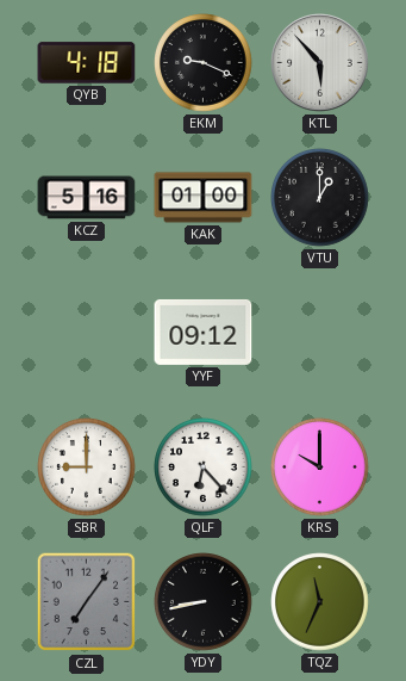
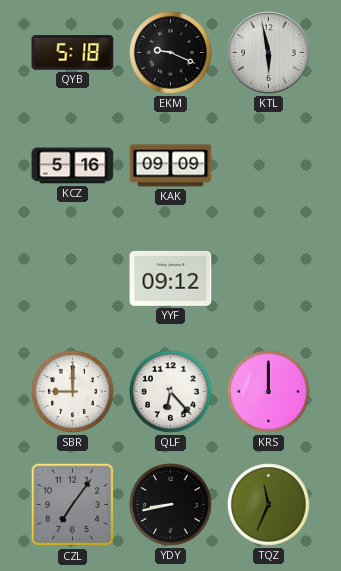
QYB: 4:18 -> 5:18 (73, 53)
KTL: 5:53 -> 5:58 (269, 53)
KAK: 01:00 -> 09:09 (171, 166)
VTU: 1:00 -> none (320, 198)
KRS: 10:00 -> 12:00 (269, 392)
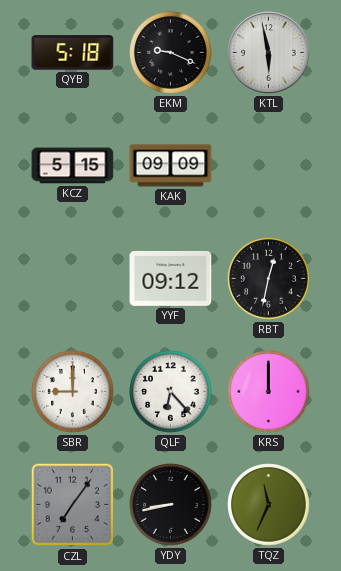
KCZ: 5:16 -> 5:15 (73, 166)
RBT: none -> 12:32 (269, 279)
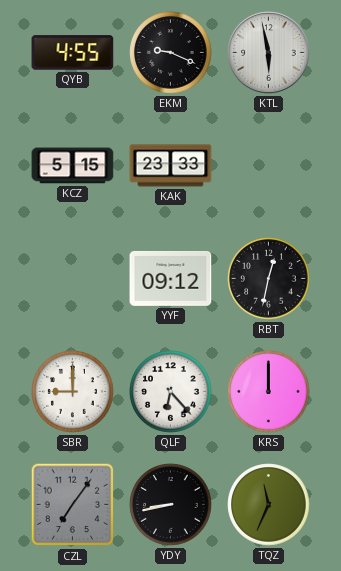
QYB: 5:18 -> 4:55 (73, 53)
KAK: 09:09 -> 23:33 (171, 166)
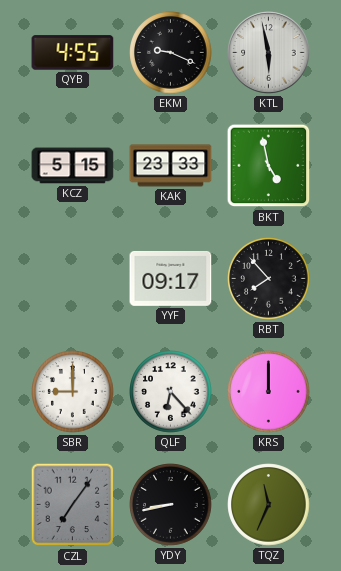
BKT: none -> 4:58 (269, 166)
YYF: 09:12 -> 09:17 (171, 278)
RBT: 12:32 -> 7:53 (269, 279)
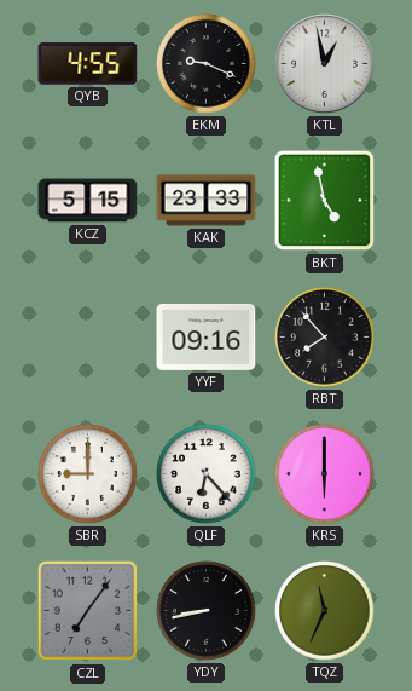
KTL: 5:58 -> 12:58 (325, 64)
YYF: 09:17 -> 09:16 (207, 336)
KRS: 12:00 -> 6:00 (325, 474)
